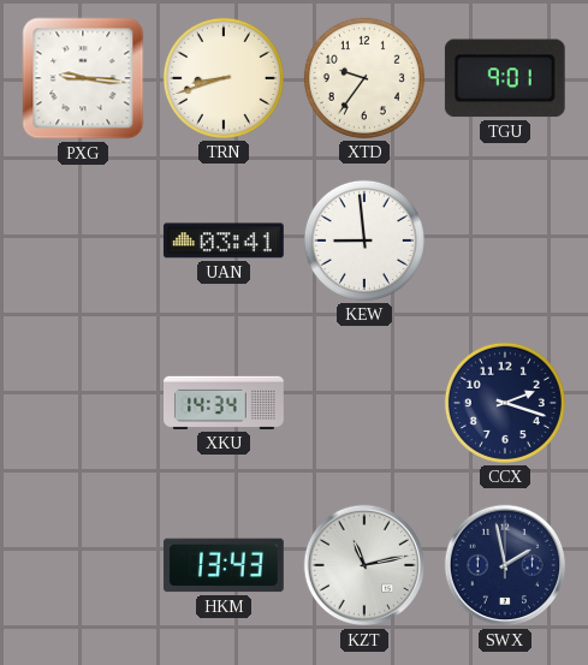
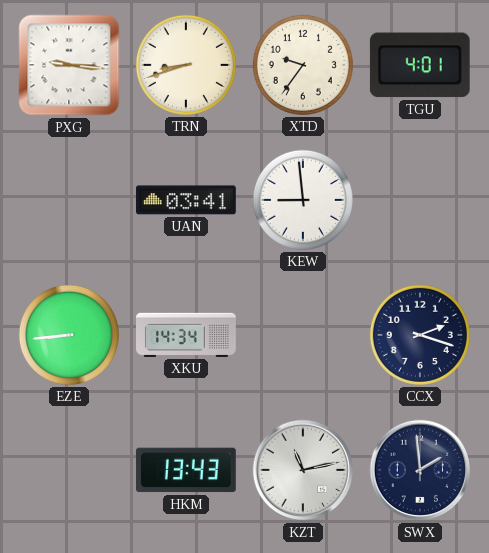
TGU: 9:01 -> 4:01 (420, 65)
EZE: none -> 8:44 (69, 335)
SWX: 1:58 -> 1:59 (420, 470)
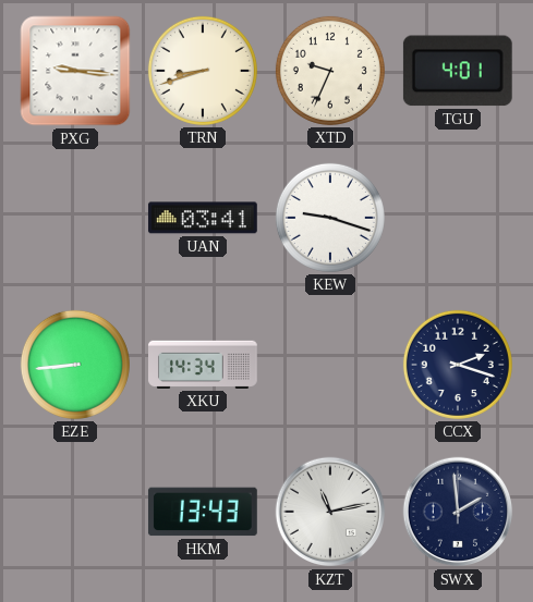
XTD: 9:36 -> 9:34 (330, 71)
KEW: 8:59 -> 9:18 (330, 218)
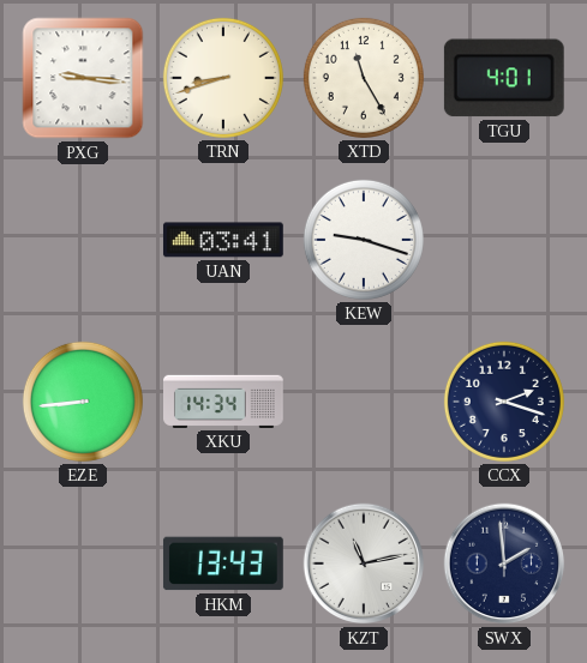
XTD: 9:34 -> 11:25 (364, 78)
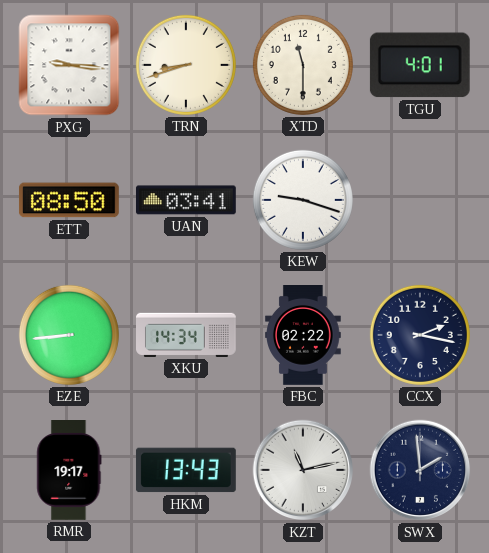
XTD: 11:25 -> 11:30 (303, 65)
ETT: none -> 08:50 (69, 200)
FBC: none -> 02:22 (304, 336)
CCX: 2:18 -> 2:17 (420, 335)
RMR: none -> 19:17 (69, 471)
